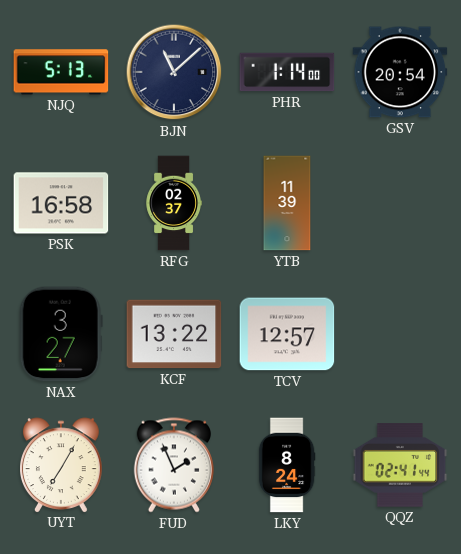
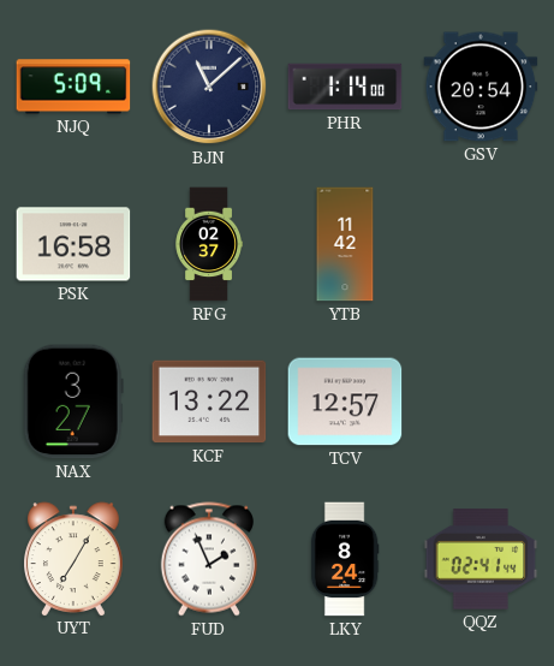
NJQ: 5:13 -> 5:09 (73, 87)
YTB: 11:39 -> 11:42 (345, 244)
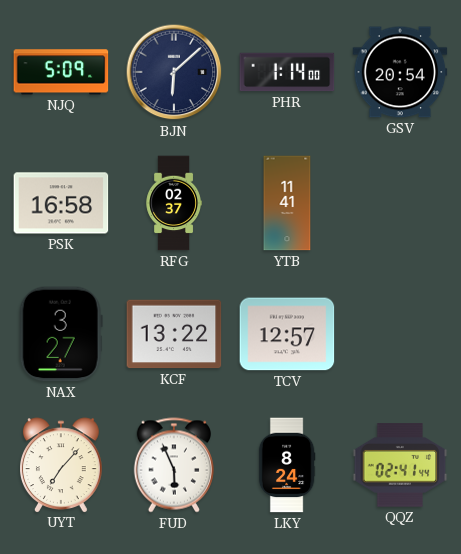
BJN: 11:08 -> 6:08 (174, 72)
YTB: 11:42 -> 11:41 (287, 203)
UYT: 7:05 -> 7:07 (62, 465)
FUD: 1:56 -> 5:56 (174, 465)
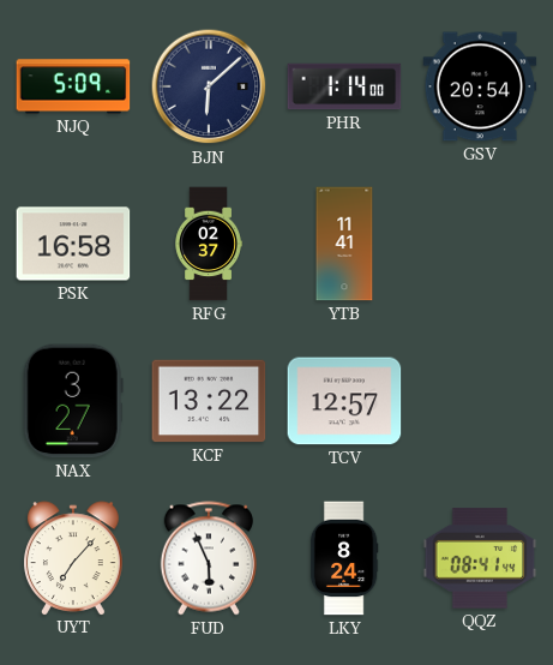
QQZ: 02:41 -> 08:41 (480, 558)
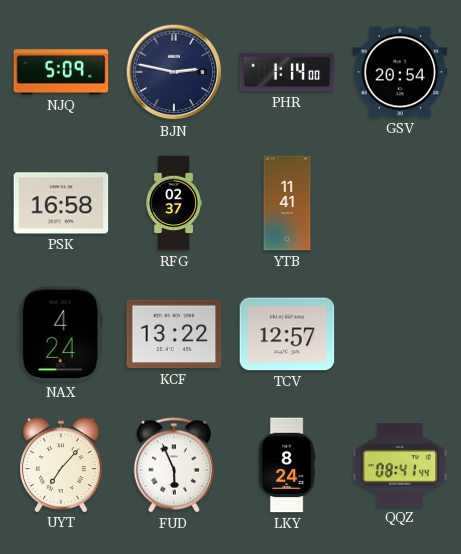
BJN: 6:08 -> 2:47 (174, 72)
NAX: 3:27 -> 4:24 (61, 334)
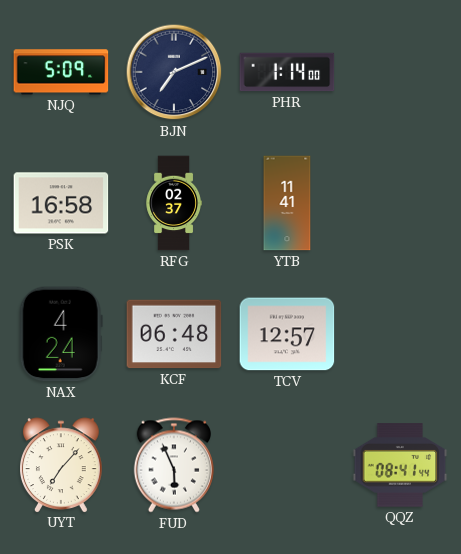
BJN: 2:47 -> 7:11 (174, 72)
GSV: 20:54 -> none (400, 72)
KCF: 13:22 -> 06:48 (174, 334)
LKY: 8:24 -> none (287, 465)
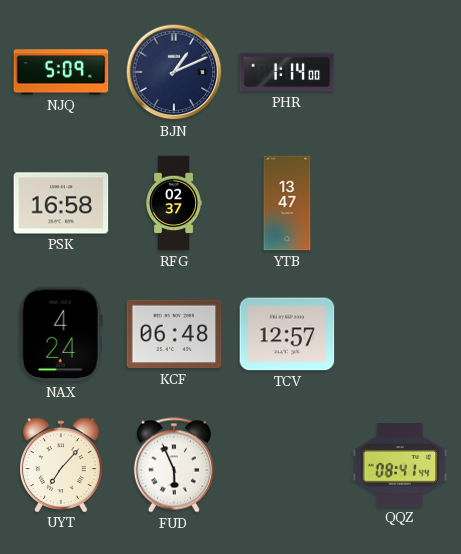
BJN: 7:11 -> 1:11 (174, 72)
YTB: 11:41 -> 13:47 (287, 203)
